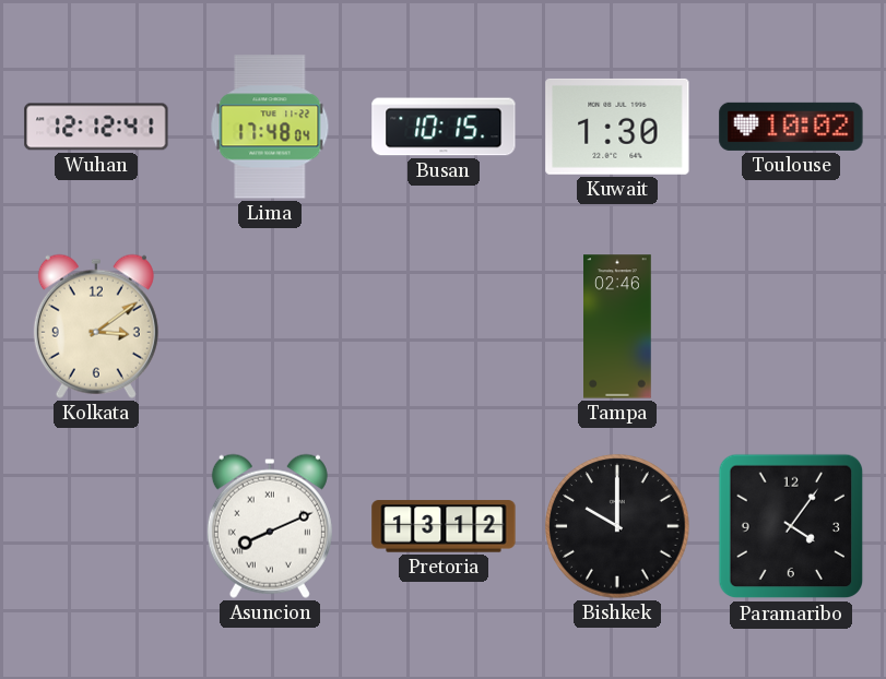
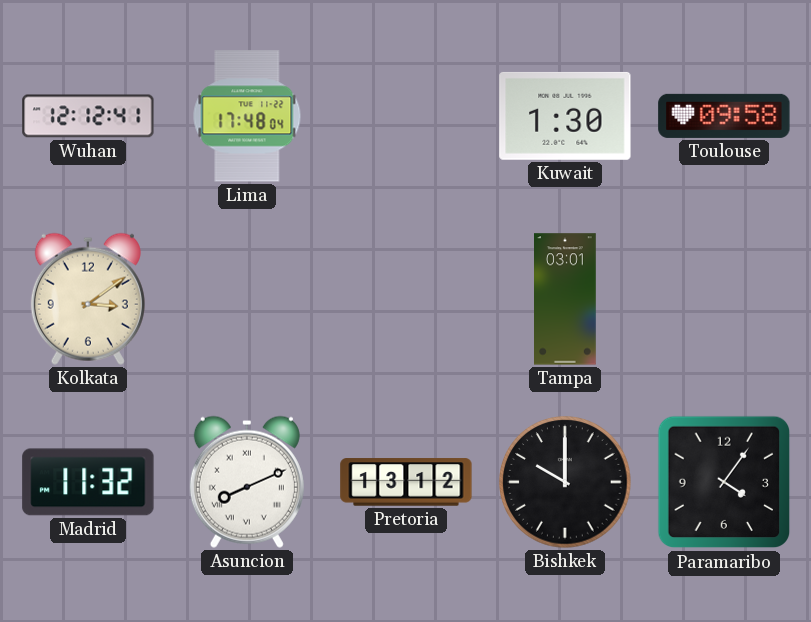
Busan: 10:15 -> none (444, 127)
Toulouse: 10:02 -> 09:58 (724, 116)
Tampa: 02:46 -> 03:01 (566, 299)
Madrid: none -> 11:32 (88, 482)
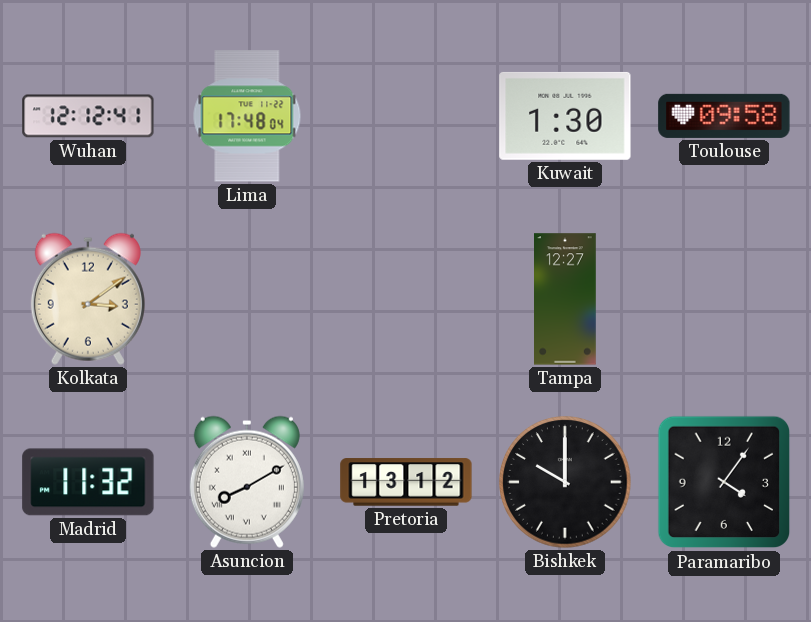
Tampa: 03:01 -> 12:27 (566, 299)
Asuncion: 8:11 -> 8:10 (247, 482)
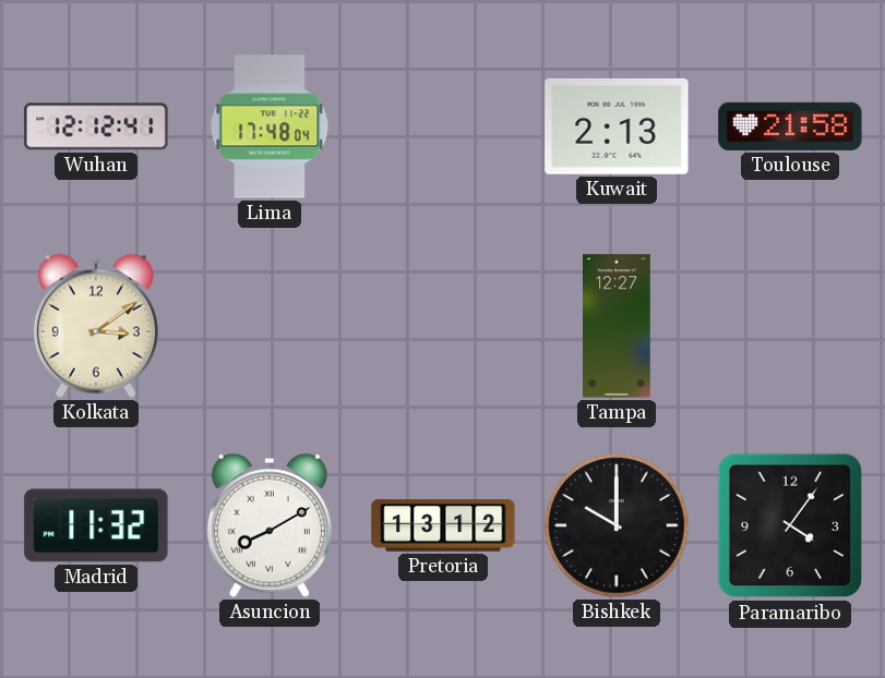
Kuwait: 1:30 -> 2:13 (617, 126)
Toulouse: 09:58 -> 21:58 (790, 126)
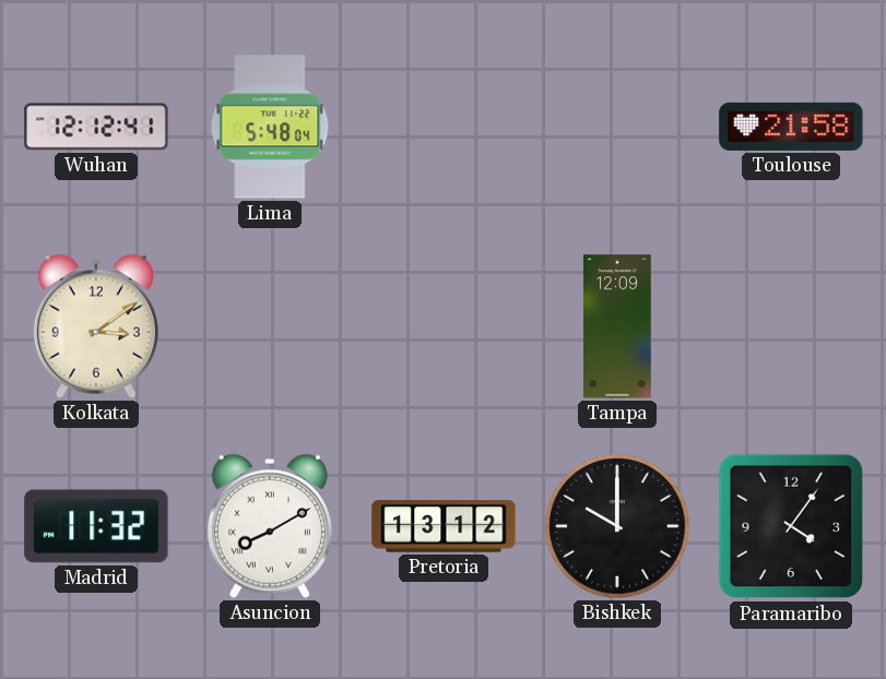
Lima: 17:48 -> 5:48 (270, 127)
Kuwait: 2:13 -> none (617, 126)
Tampa: 12:27 -> 12:09 (618, 326)
